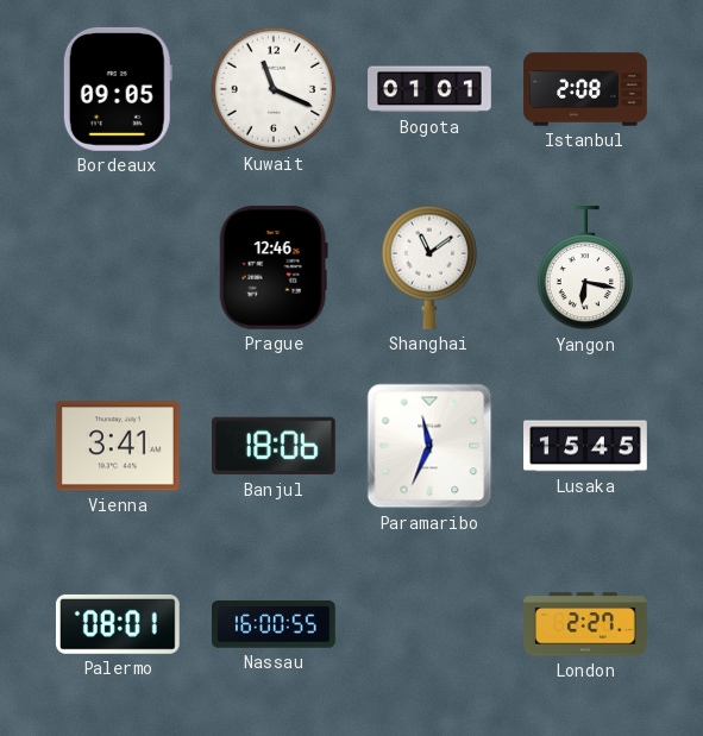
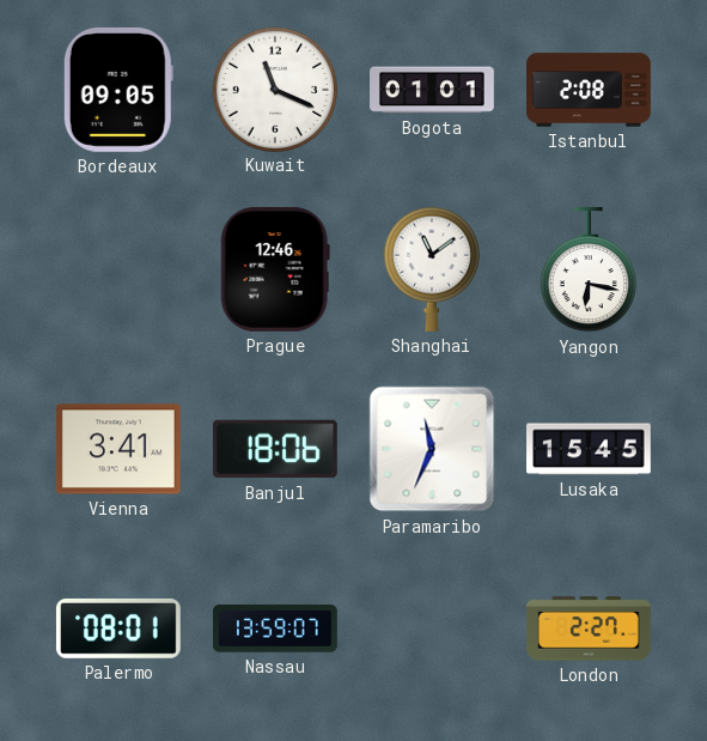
Nassau: 16:00 -> 13:59 (276, 628)
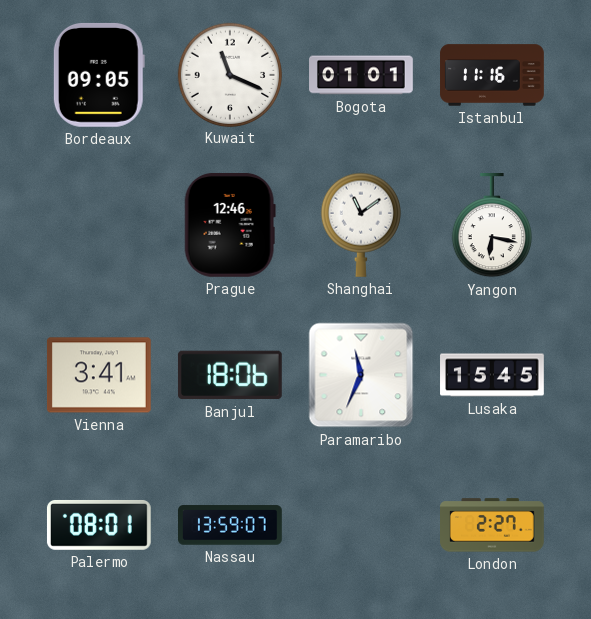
Istanbul: 2:08 -> 11:16 (492, 75)
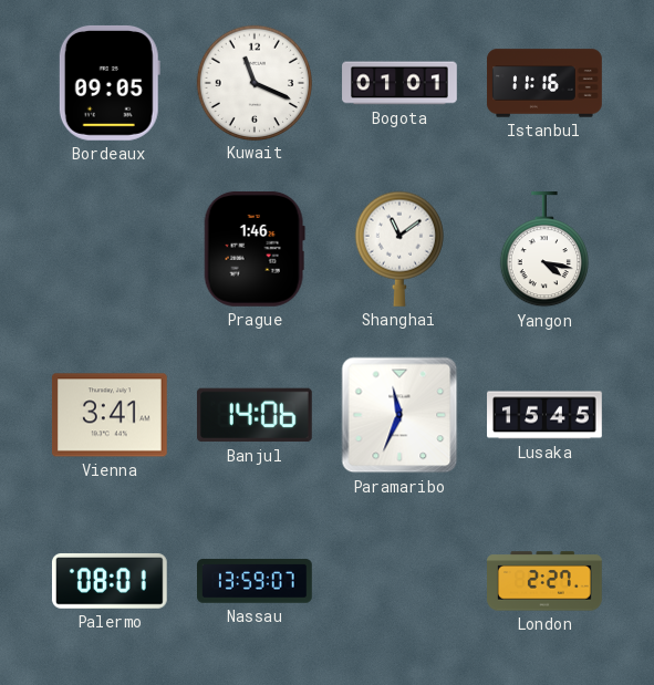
Prague: 12:46 -> 1:46 (255, 249)
Yangon: 6:17 -> 4:17 (544, 250)
Banjul: 18:06 -> 14:06 (255, 415)
